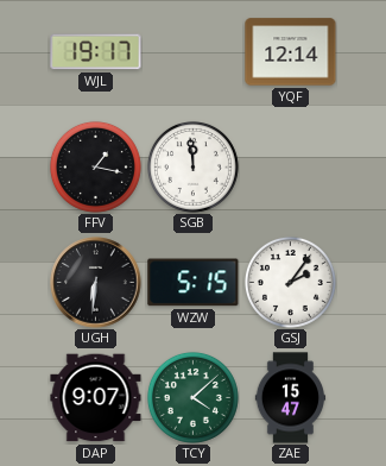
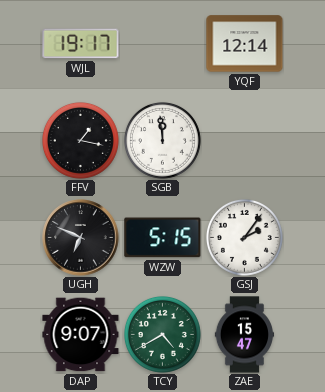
UGH: 6:31 -> 6:49 (81, 238)
TCY: 4:08 -> 4:40 (162, 334)
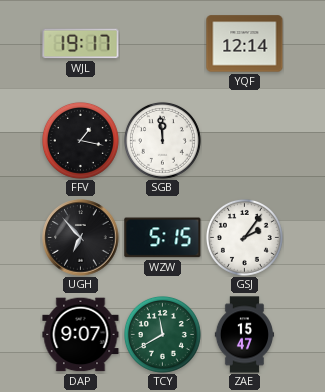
UGH: 6:49 -> 6:53 (81, 238)
TCY: 4:40 -> 11:40 (162, 334)
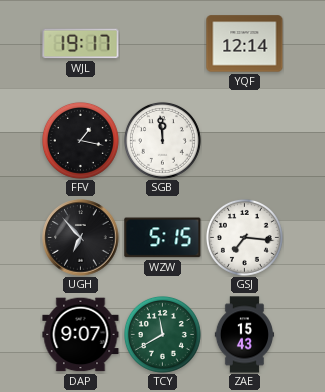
GSJ: 2:06 -> 7:16 (244, 237)
ZAE: 15:47 -> 15:43 (245, 335)
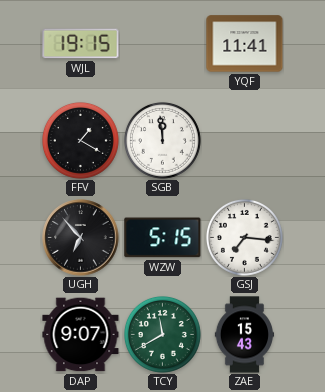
WJL: 19:17 -> 19:15 (81, 44)
YQF: 12:14 -> 11:41 (245, 44)
FFV: 1:17 -> 1:20 (80, 140)
